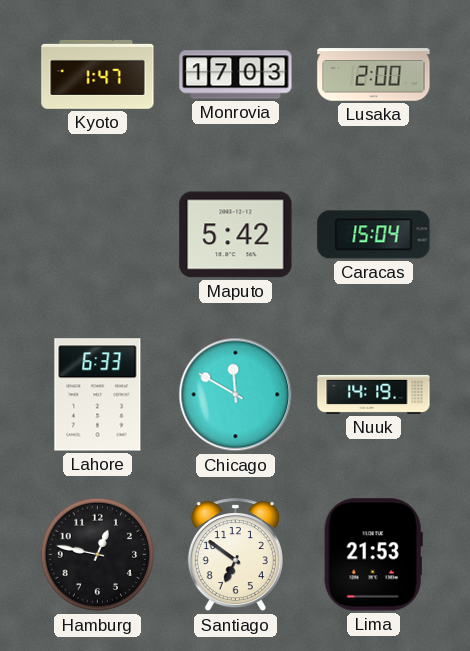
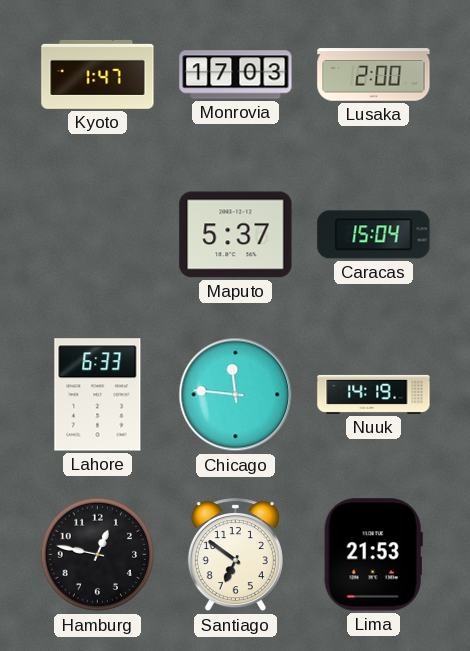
Maputo: 5:42 -> 5:37 (236, 235)
Chicago: 11:50 -> 11:46 (236, 395)
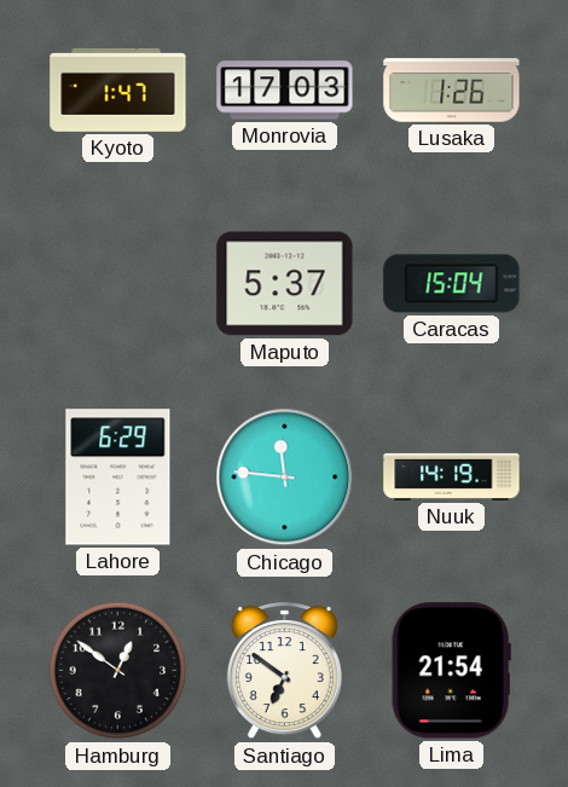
Lusaka: 2:00 -> 1:26 (452, 91)
Lahore: 6:33 -> 6:29 (118, 478)
Hamburg: 12:47 -> 12:51 (118, 671)
Lima: 21:53 -> 21:54 (451, 671)
